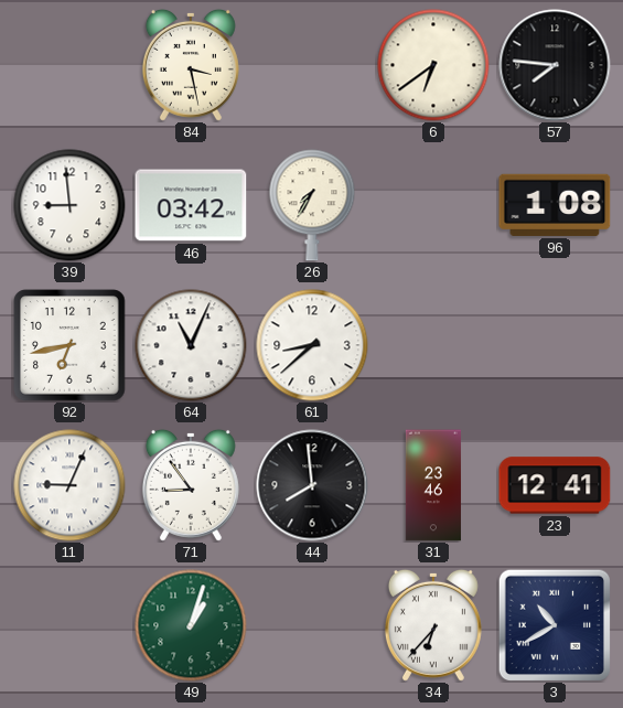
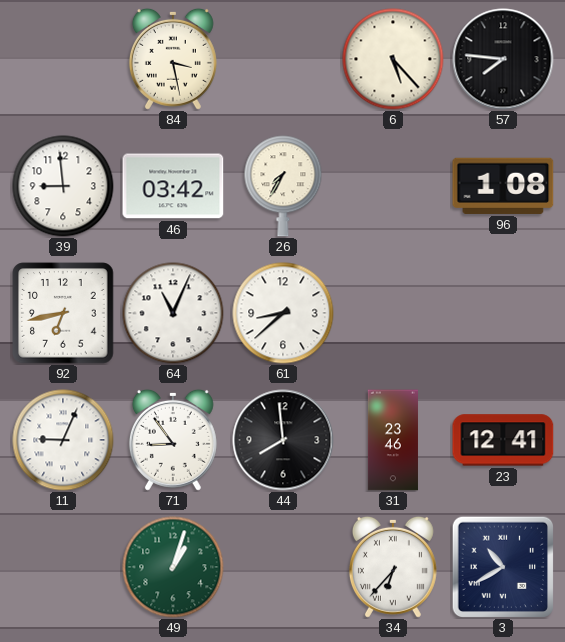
6: 6:39 -> 5:23 (393, 59)
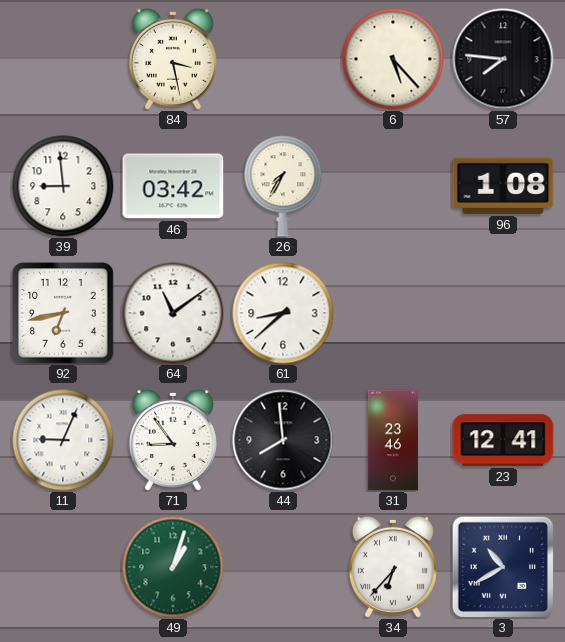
64: 11:04 -> 11:09 (173, 313)
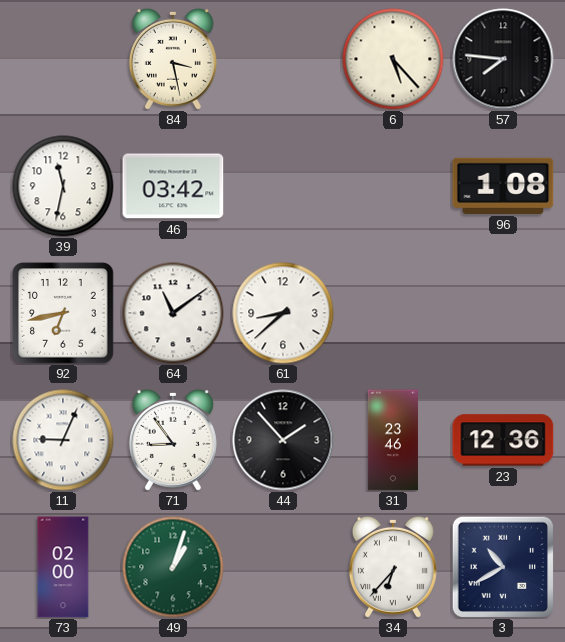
39: 8:59 -> 11:32 (63, 186)
26: 7:35 -> none (283, 186)
44: 7:59 -> 1:53 (283, 440)
23: 12:41 -> 12:36 (503, 440)
73: none -> 02:00 (63, 567)
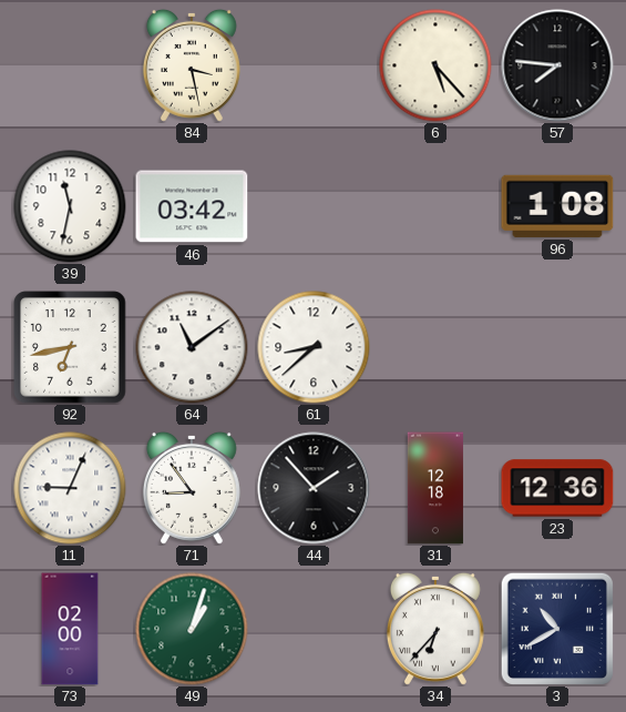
31: 23:46 -> 12:18 (435, 488)
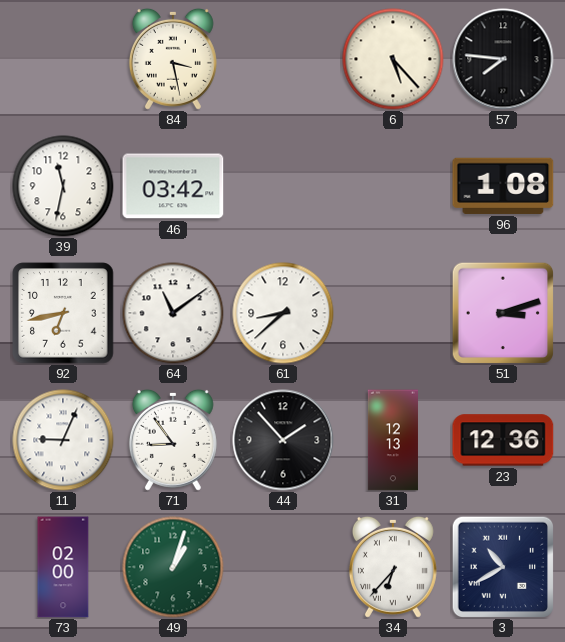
51: none -> 3:12 (502, 312)
31: 12:18 -> 12:13 (393, 440)
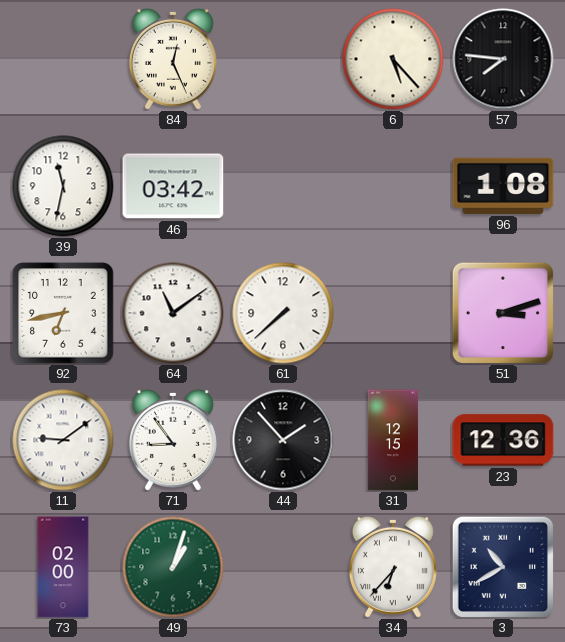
84: 3:28 -> 12:26 (173, 59)
61: 8:38 -> 7:38 (283, 313)
11: 9:04 -> 9:09 (63, 440)
31: 12:13 -> 12:15 (393, 440)
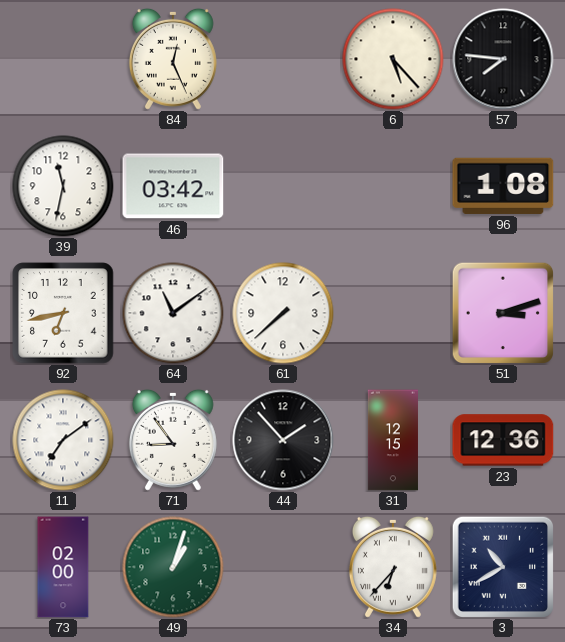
11: 9:09 -> 7:09 (63, 440)
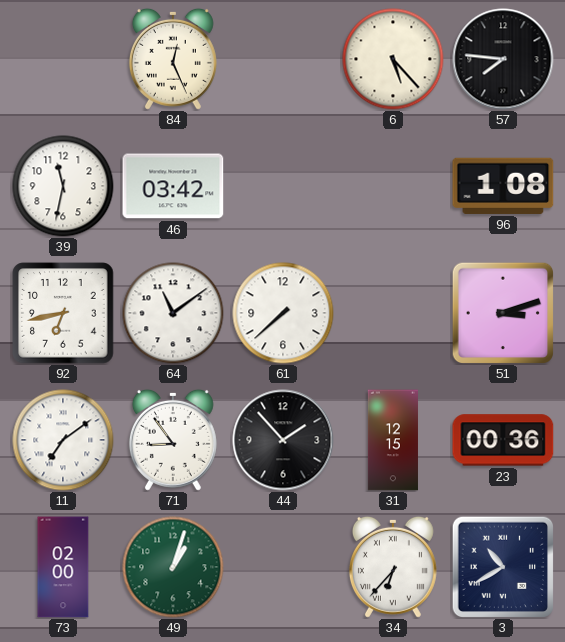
23: 12:36 -> 00:36 (503, 440)
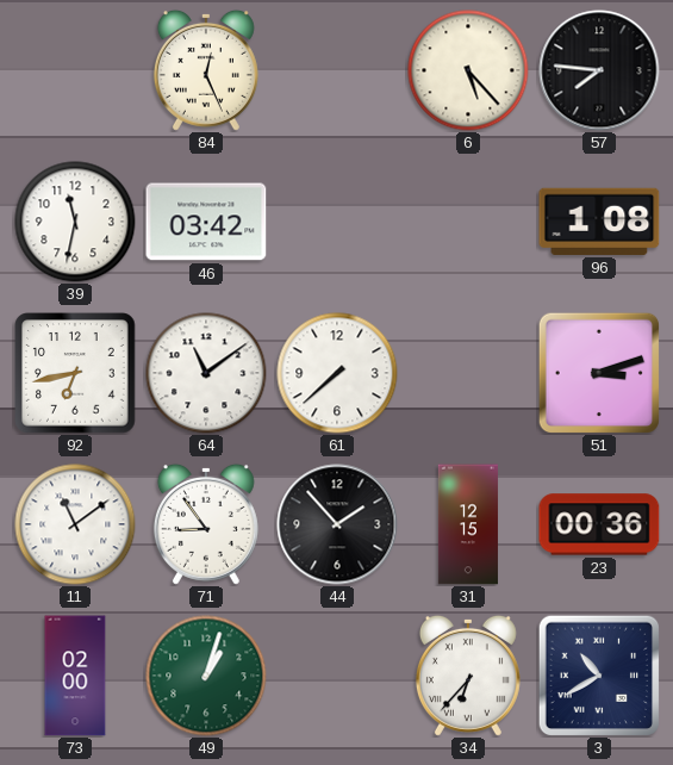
11: 7:09 -> 11:09 (75, 524)
